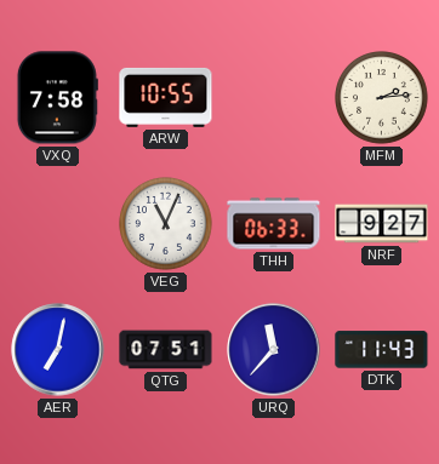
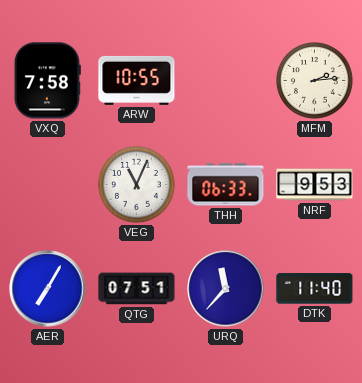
NRF: 9:27 -> 9:53 (315, 185)
AER: 7:02 -> 7:05 (48, 289)
DTK: 11:43 -> 11:40 (315, 289)
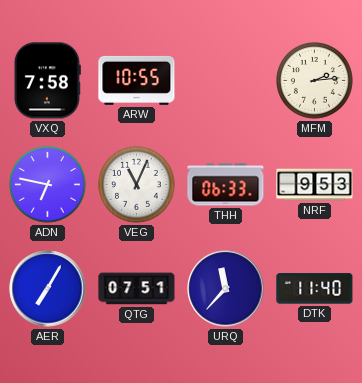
ADN: none -> 6:47 (48, 185)
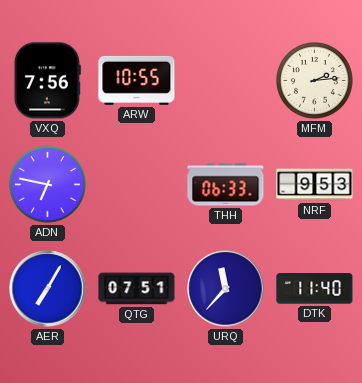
VXQ: 7:58 -> 7:56 (47, 81)
VEG: 11:04 -> none (137, 185)
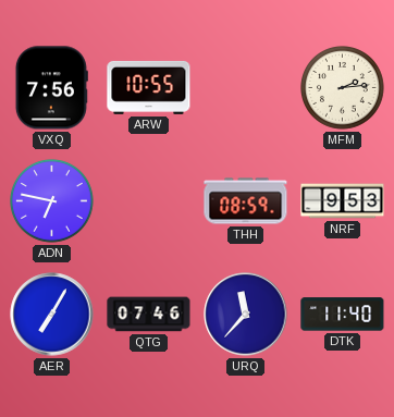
THH: 06:33 -> 08:59 (246, 201)
QTG: 07:51 -> 07:46 (149, 315)
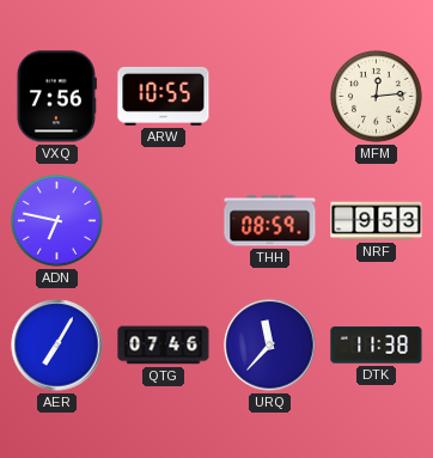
MFM: 2:14 -> 12:14 (377, 97)
DTK: 11:40 -> 11:38 (377, 346)
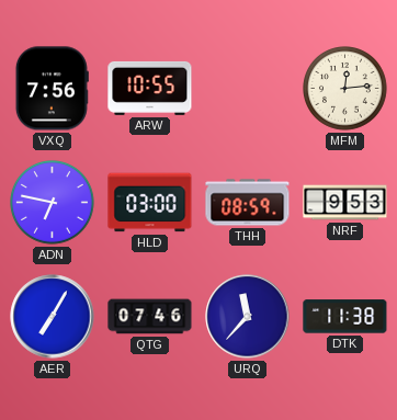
HLD: none -> 03:00 (150, 203)
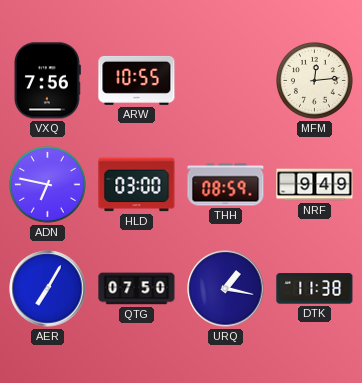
NRF: 9:53 -> 9:49 (315, 185)
QTG: 07:46 -> 07:50 (137, 289)
URQ: 11:37 -> 1:17 (226, 289)
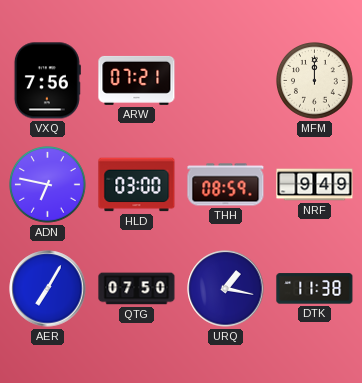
ARW: 10:55 -> 07:21 (137, 80)
MFM: 12:14 -> 12:00 (315, 81)
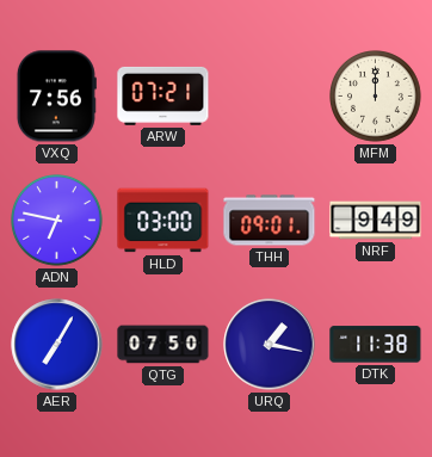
THH: 08:59 -> 09:01 (270, 221)
